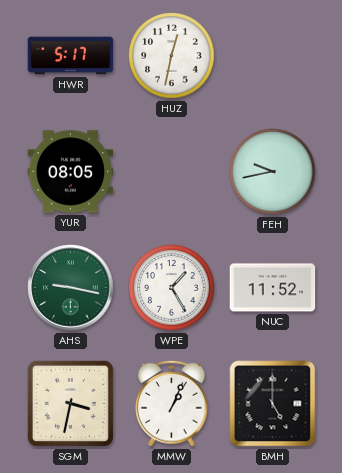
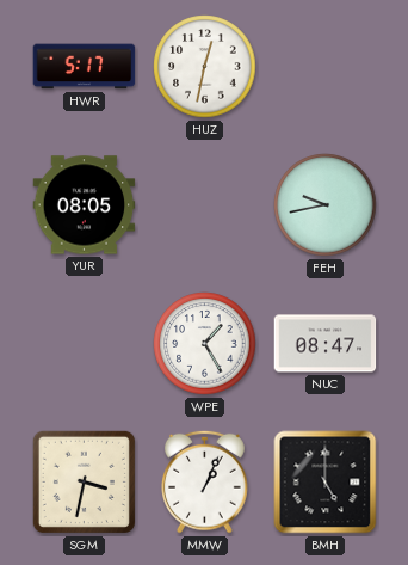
AHS: 9:17 -> none (71, 288)
NUC: 11:52 -> 08:47 (326, 344)
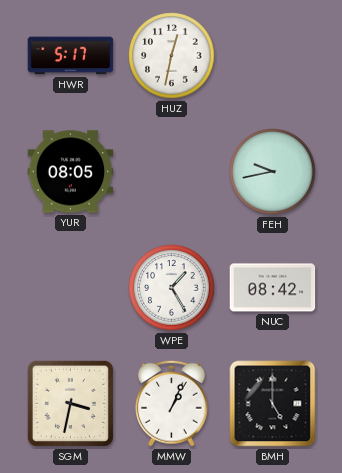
NUC: 08:47 -> 08:42 (273, 288)
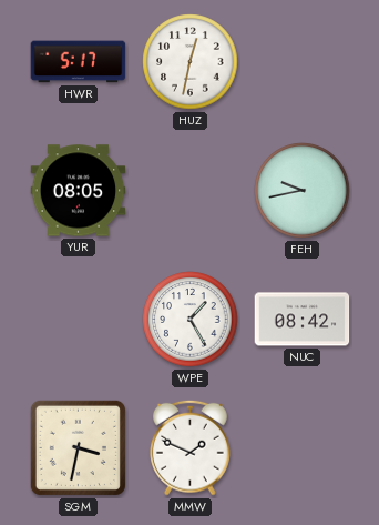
MMW: 1:04 -> 1:49 (191, 447)
BMH: 5:00 -> none (273, 404)
